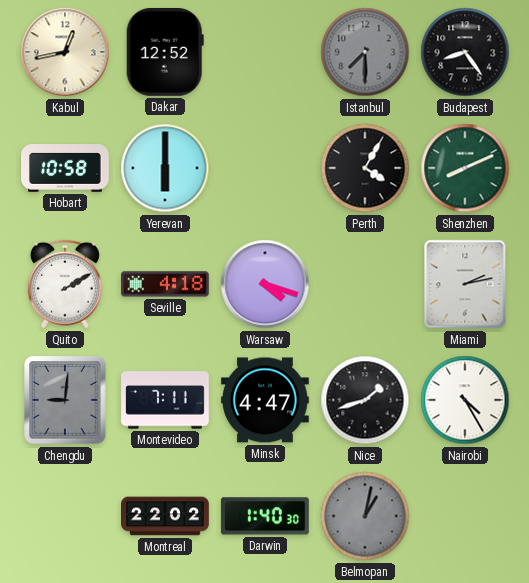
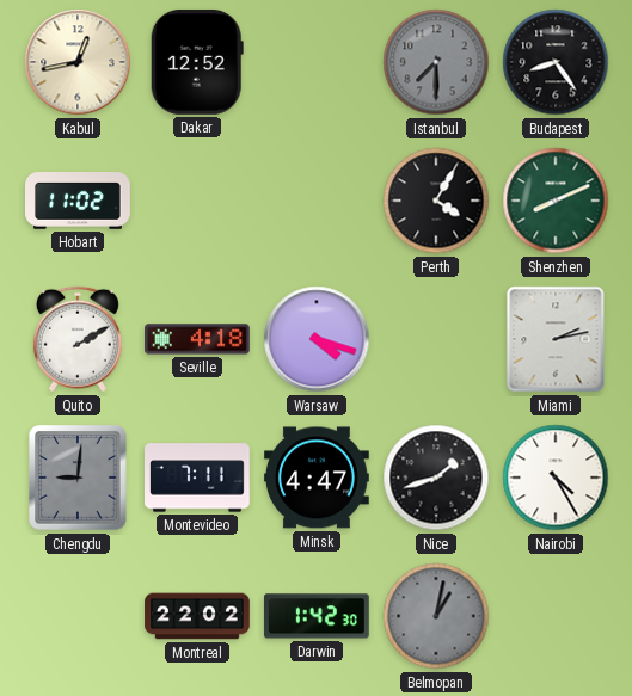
Hobart: 10:58 -> 11:02 (79, 202)
Yerevan: 6:00 -> none (165, 168)
Darwin: 1:40 -> 1:42 (317, 616)
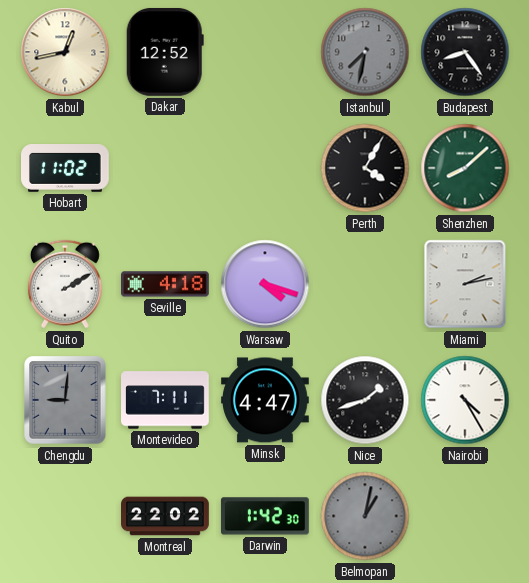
Istanbul: 7:30 -> 7:32 (365, 52)
Shenzhen: 8:11 -> 8:08 (465, 168)
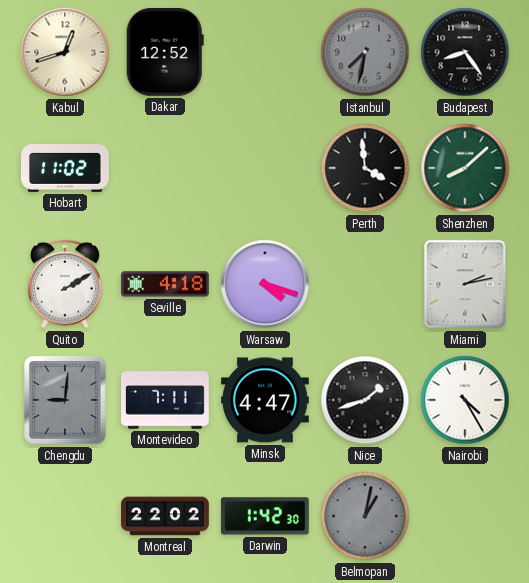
Kabul: 12:43 -> 12:42 (65, 52)
Perth: 4:05 -> 3:59 (365, 168)
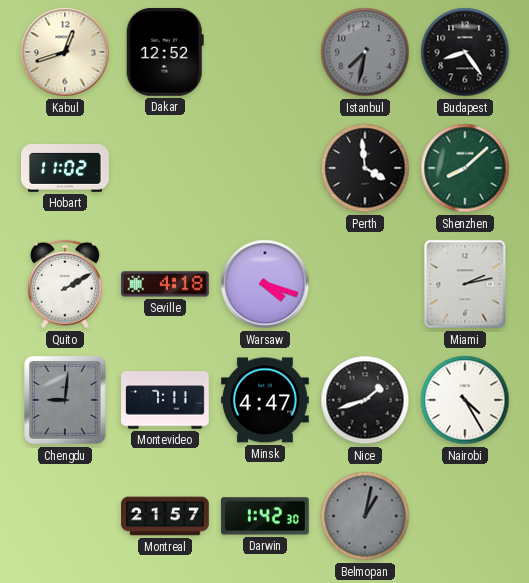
Montreal: 22:02 -> 21:57 (165, 516)
